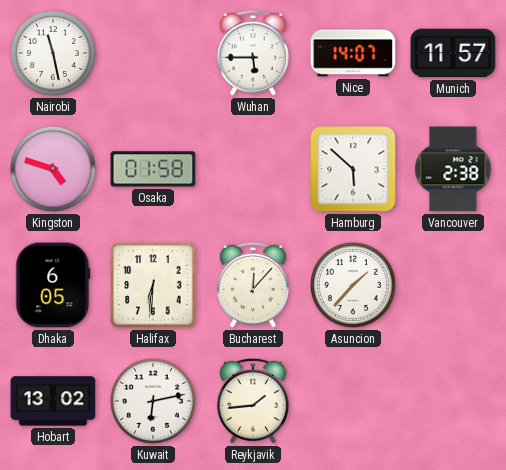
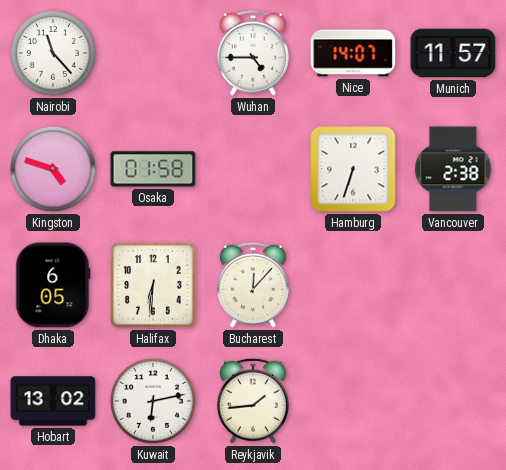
Nairobi: 11:28 -> 11:23 (53, 53)
Wuhan: 5:45 -> 4:45 (253, 53)
Hamburg: 5:52 -> 6:33 (353, 169)
Asuncion: 1:37 -> none (353, 285)
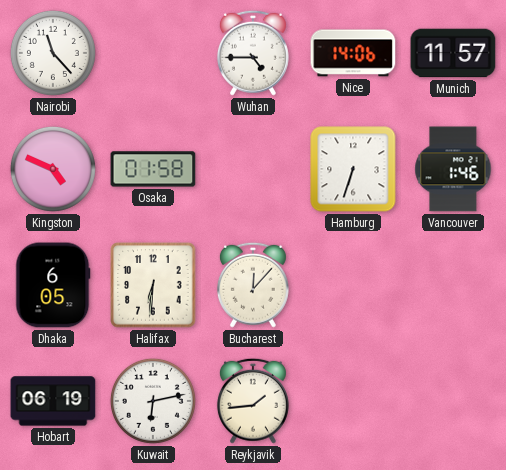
Nice: 14:07 -> 14:06 (353, 53)
Kingston: 4:48 -> 4:49 (53, 169)
Vancouver: 2:38 -> 1:46 (453, 169)
Hobart: 13:02 -> 06:19 (53, 401)
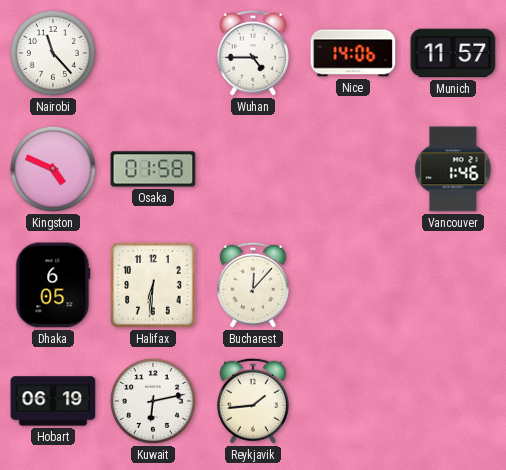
Hamburg: 6:33 -> none (353, 169)
